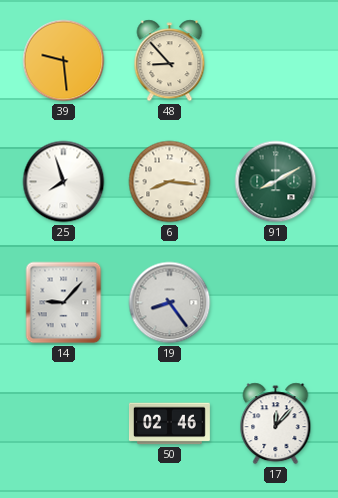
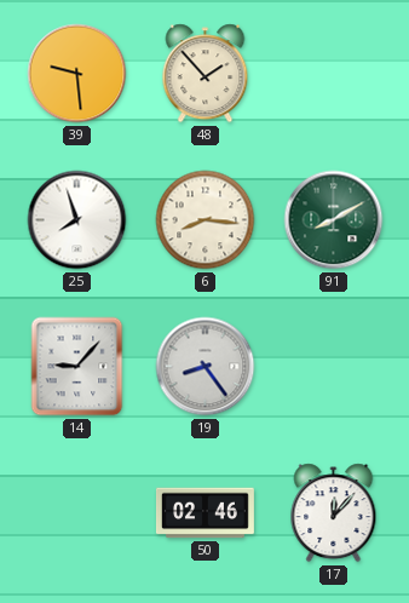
48: 8:53 -> 1:53 (206, 74)
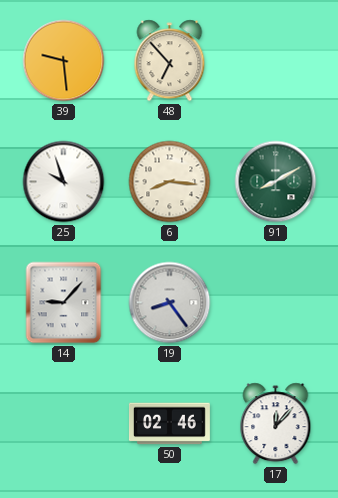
48: 1:53 -> 6:53 (170, 61)
25: 7:57 -> 9:57 (64, 182)
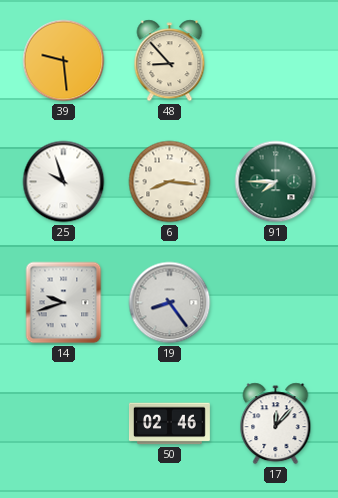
48: 6:53 -> 8:53 (170, 61)
91: 8:10 -> 7:45 (276, 182)
14: 9:07 -> 9:42 (64, 303)
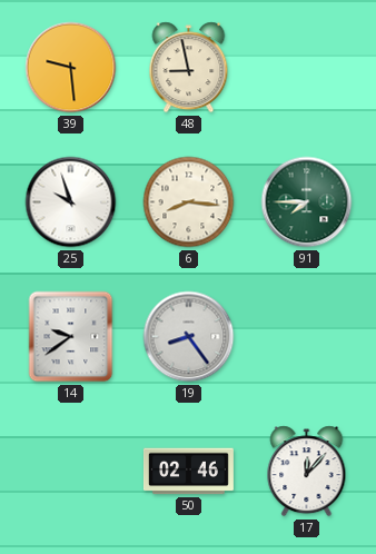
48: 8:53 -> 8:58 (189, 68)
14: 9:42 -> 9:39 (71, 337)
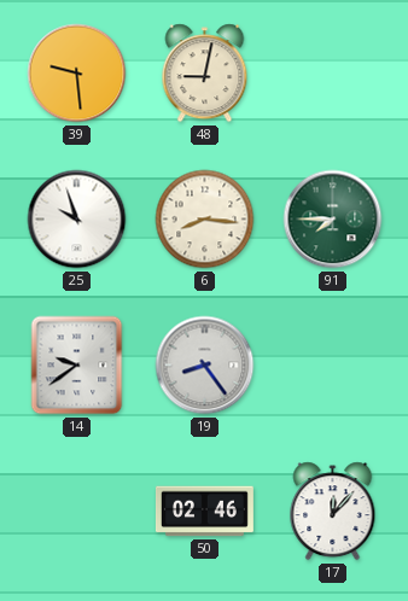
48: 8:58 -> 9:02 (205, 74)
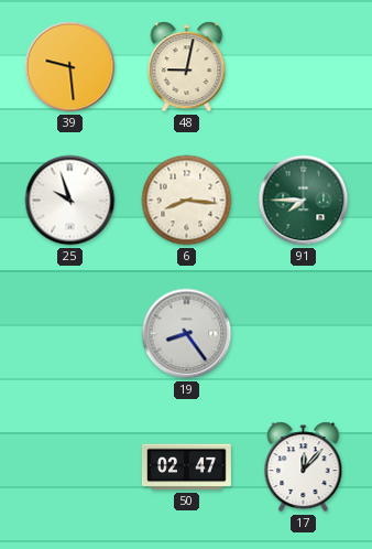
14: 9:39 -> none (77, 366)
50: 02:46 -> 02:47 (186, 467)
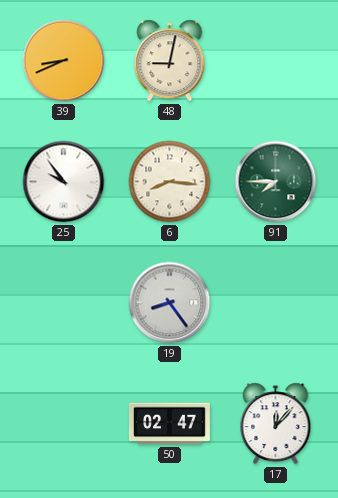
39: 9:29 -> 8:41 (64, 61)
25: 9:57 -> 9:54 (64, 182)
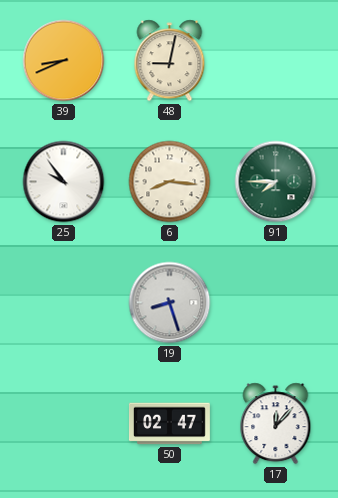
19: 8:24 -> 8:27 (170, 303)
